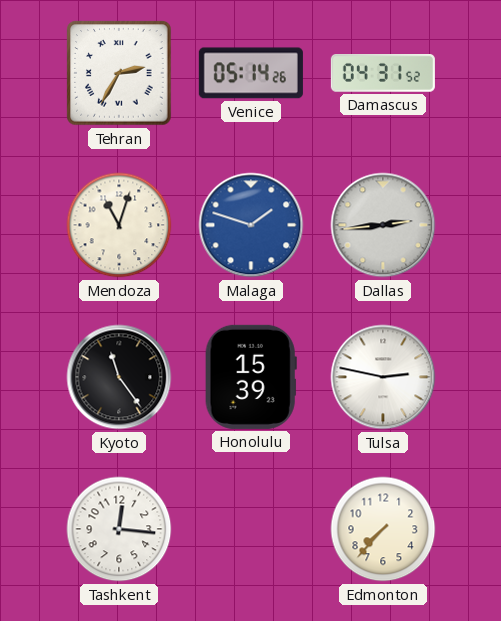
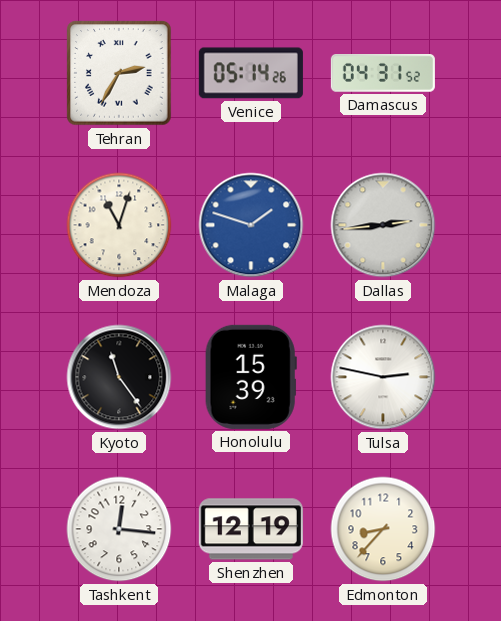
Shenzhen: none -> 12:19 (251, 529)
Edmonton: 7:37 -> 8:37 (383, 529)
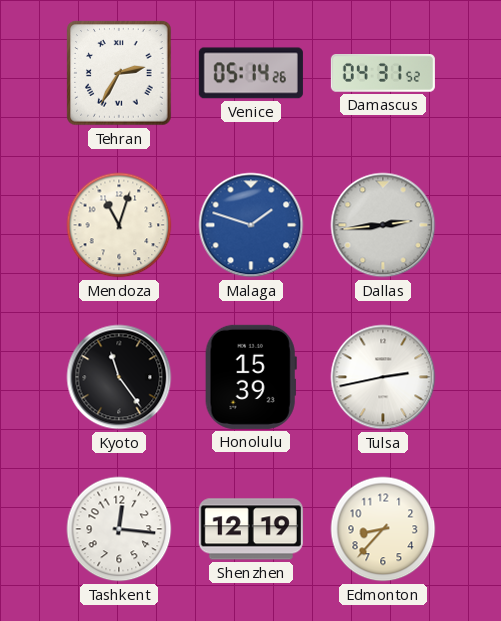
Tulsa: 2:47 -> 2:43 (383, 377)
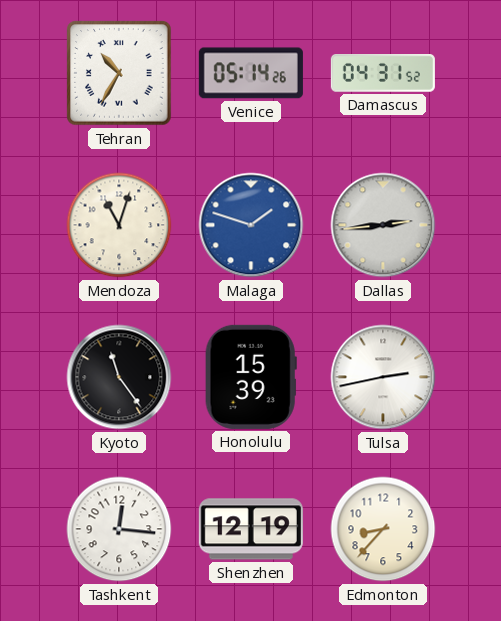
Tehran: 2:35 -> 10:35 (119, 73)
